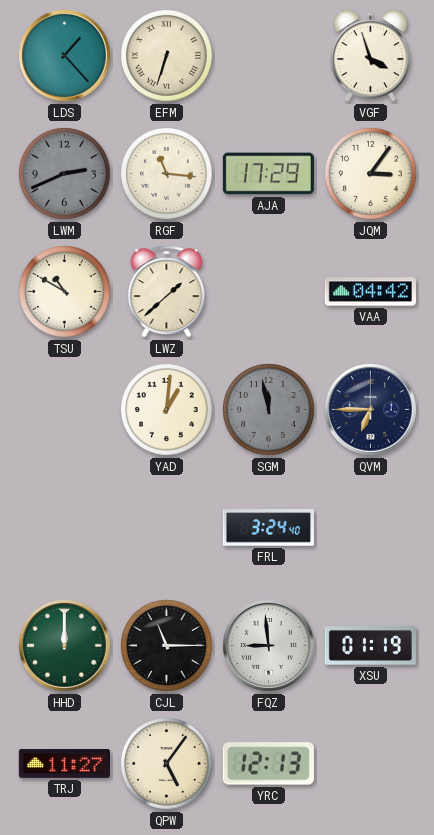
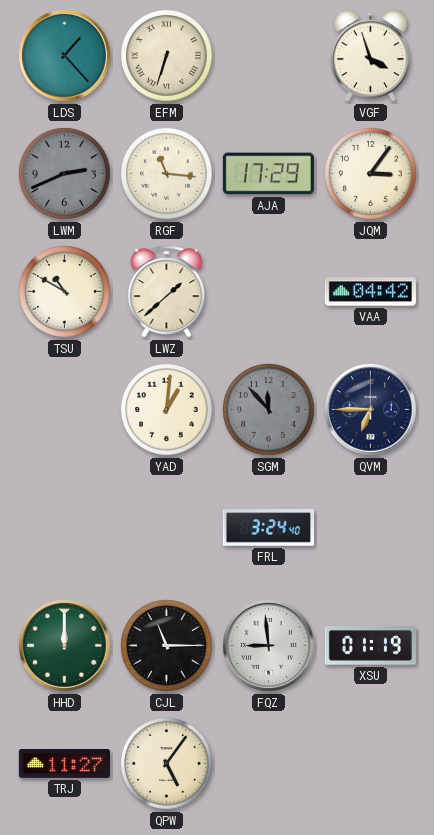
SGM: 11:58 -> 11:53 (269, 410)
YRC: 12:13 -> none (268, 764)
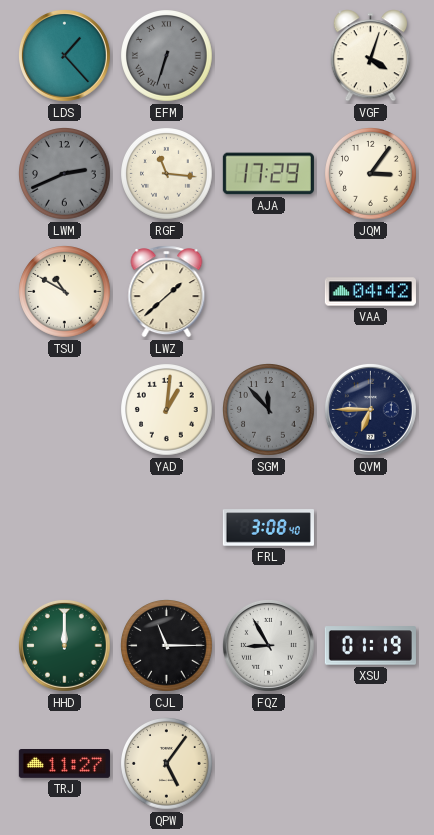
EFM dial: cream -> grey (167, 56)
VGF: 3:57 -> 4:03 (370, 56)
FRL: 3:24 -> 3:08 (268, 528)
FQZ: 8:59 -> 8:55 (268, 645)
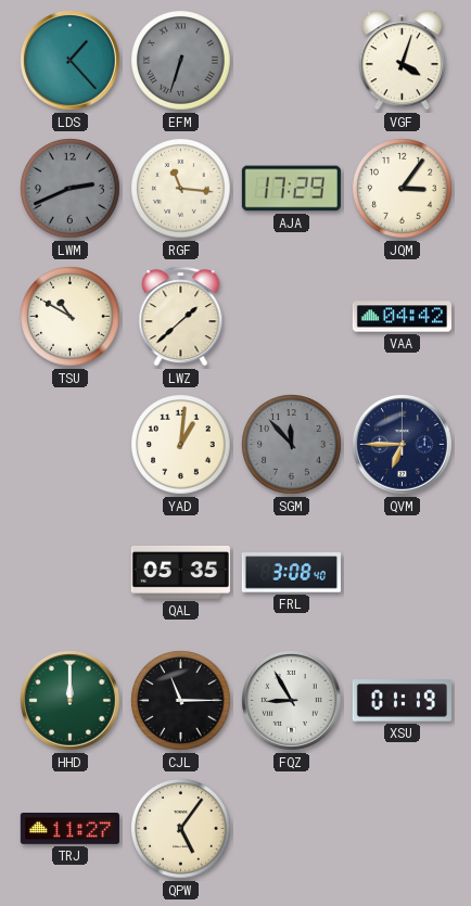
QAL: none -> 05:35 (180, 573)
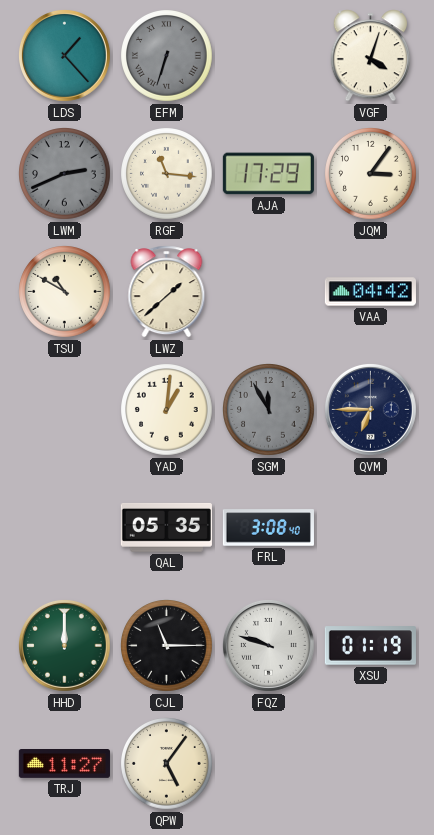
SGM: 11:53 -> 11:55 (269, 410)
FQZ: 8:55 -> 9:48 (268, 645)
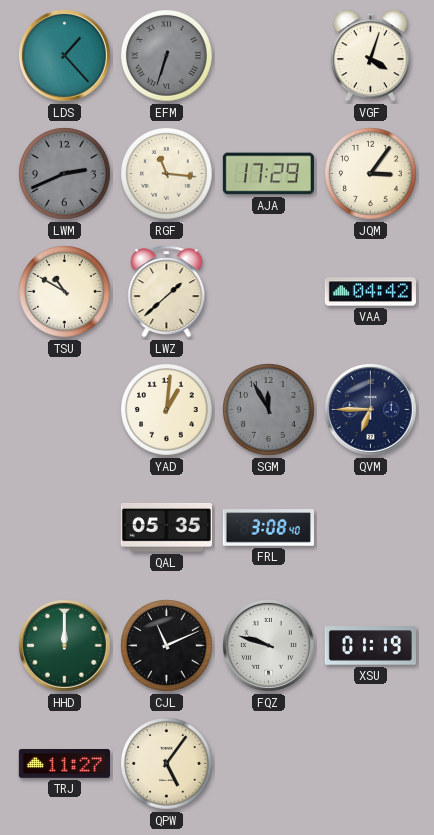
CJL: 11:15 -> 11:11 (167, 646)
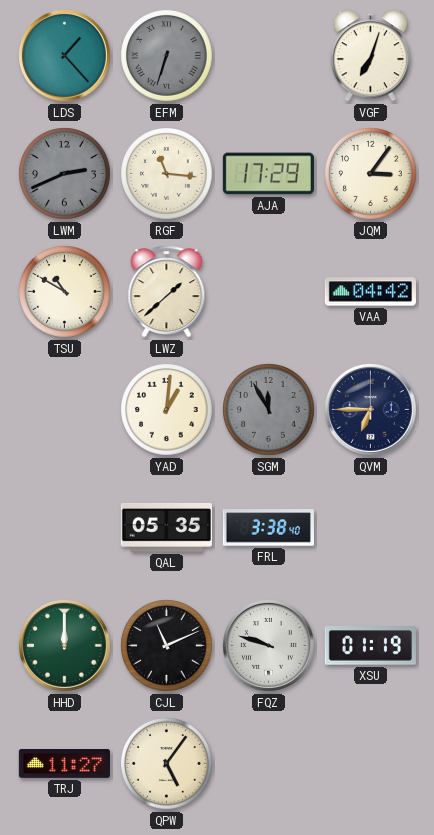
VGF: 4:03 -> 7:03 (370, 56)
FRL: 3:08 -> 3:38 (268, 528)
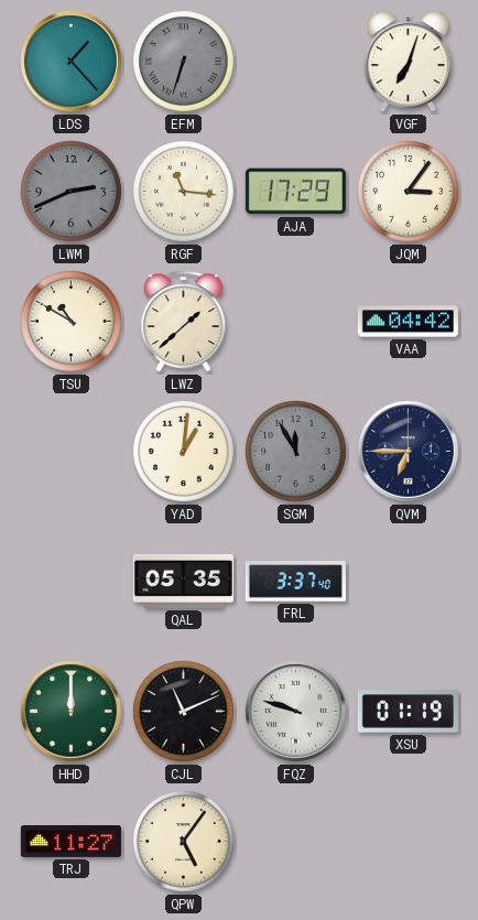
FRL: 3:38 -> 3:37 (295, 582)
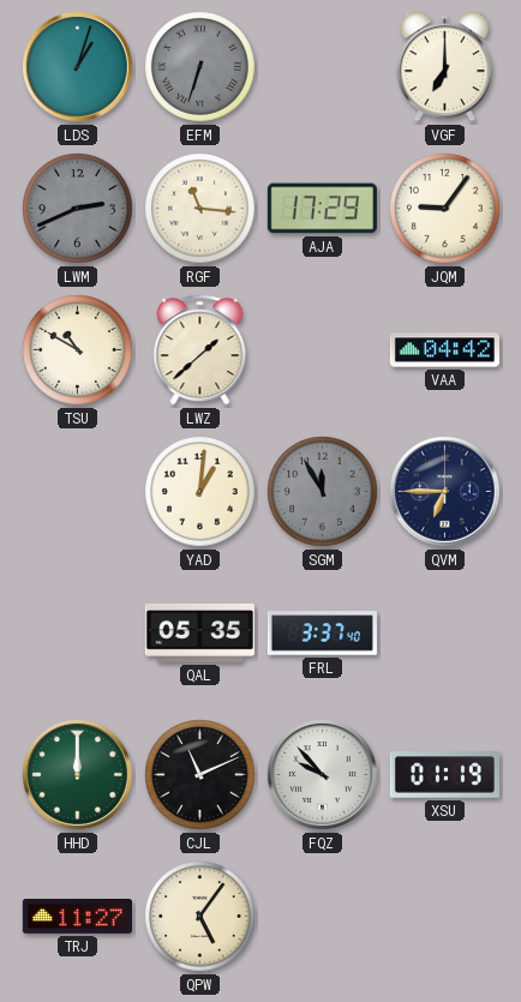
LDS: 1:23 -> 1:03 (77, 66)
VGF: 7:03 -> 7:00 (444, 67)
JQM: 3:06 -> 9:06 (445, 209)
FQZ: 9:48 -> 9:53 (322, 774)
